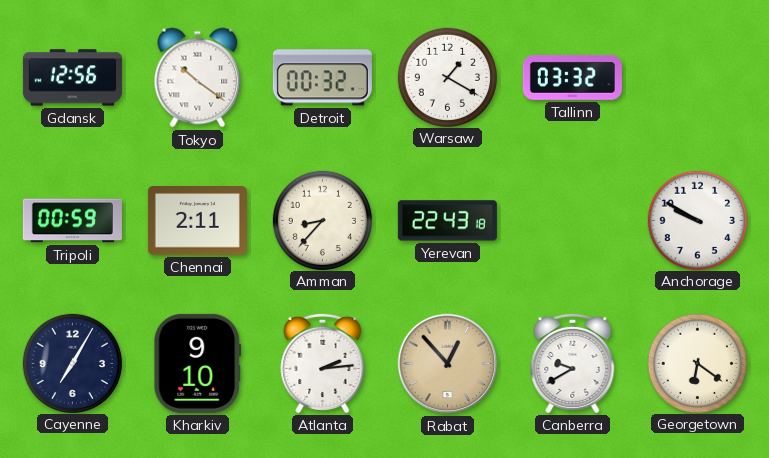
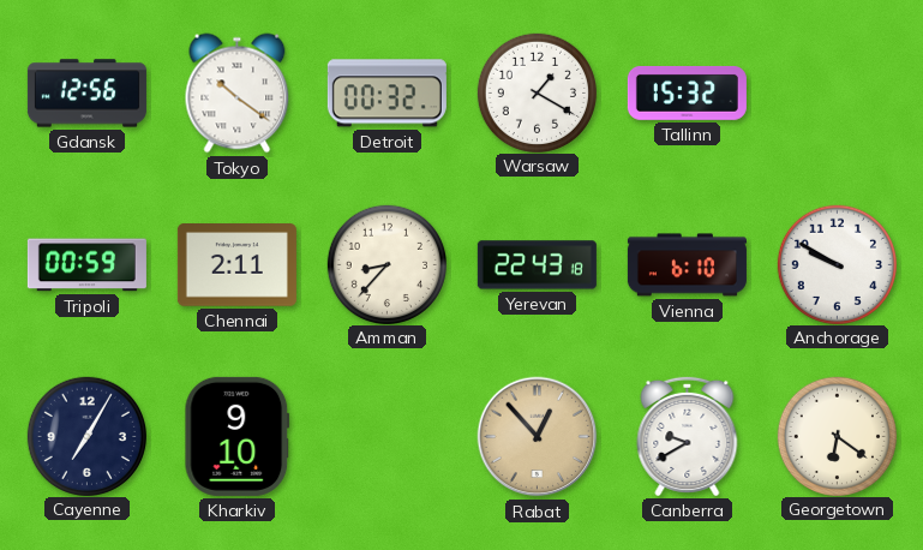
Tallinn: 03:32 -> 15:32 (687, 92)
Vienna: none -> 6:10 (687, 265)
Atlanta: 2:14 -> none (323, 363)
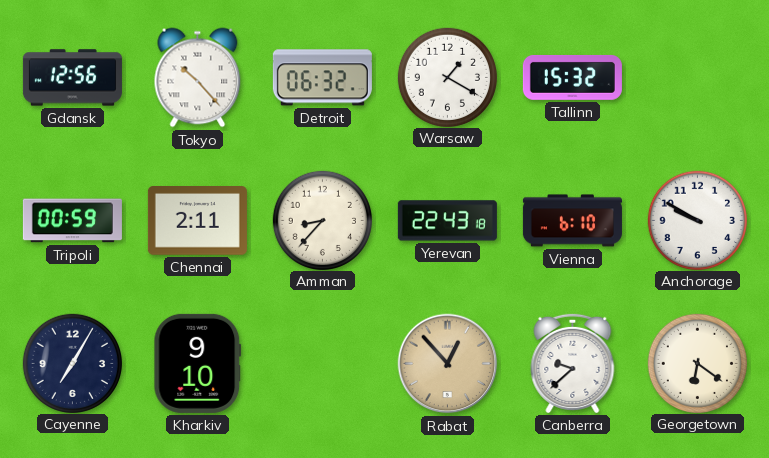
Tokyo: 10:21 -> 10:23 (198, 78)
Detroit: 00:32 -> 06:32 (322, 78)
Canberra: 9:40 -> 9:38 (573, 363)
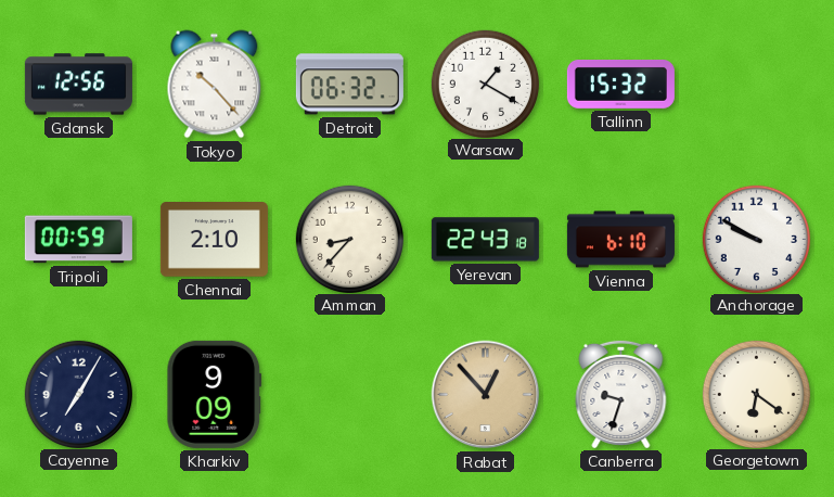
Chennai: 2:11 -> 2:10 (214, 240)
Kharkiv: 9:10 -> 9:09 (215, 394)
Canberra: 9:38 -> 9:33 (621, 394)
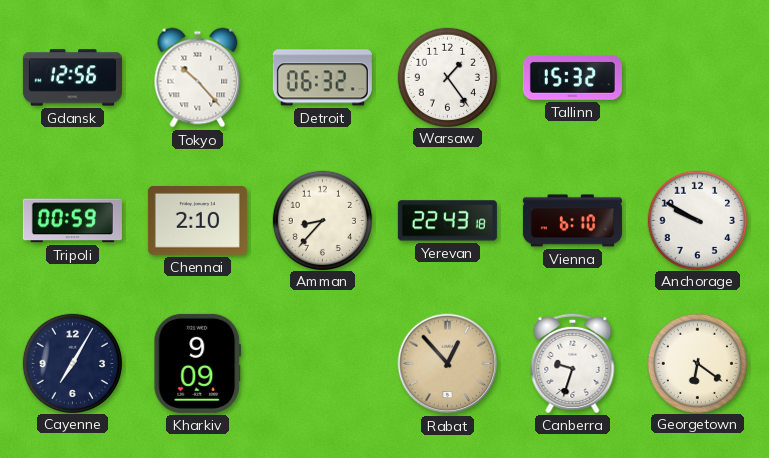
Warsaw: 1:20 -> 1:24 (447, 77)
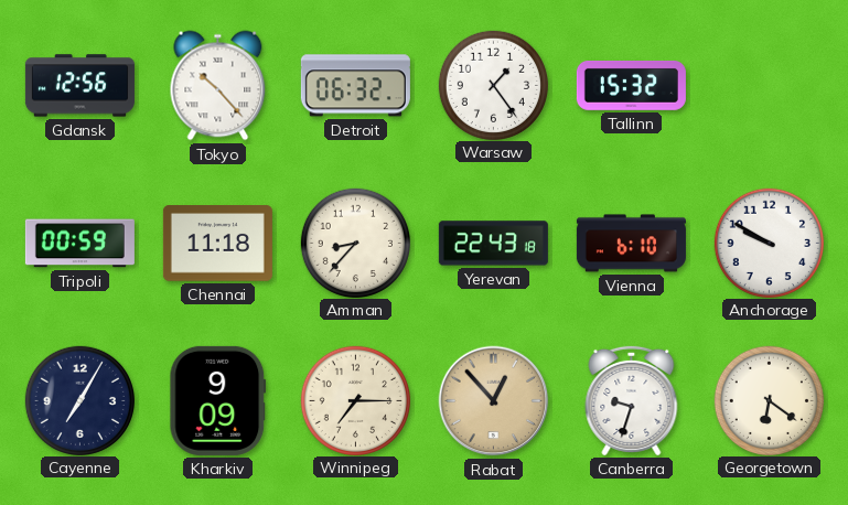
Chennai: 2:10 -> 11:18 (217, 244)
Winnipeg: none -> 7:15 (355, 400)
